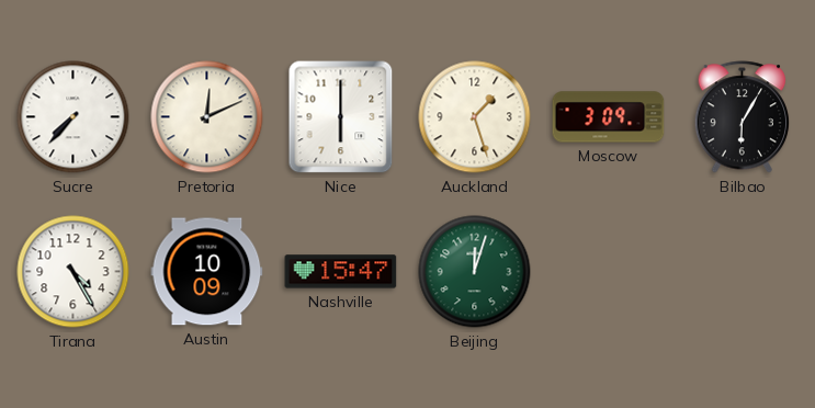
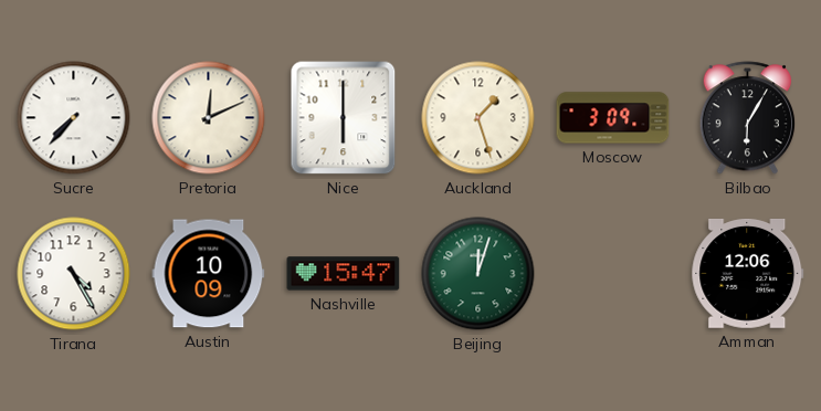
Amman: none -> 12:06 (748, 273)
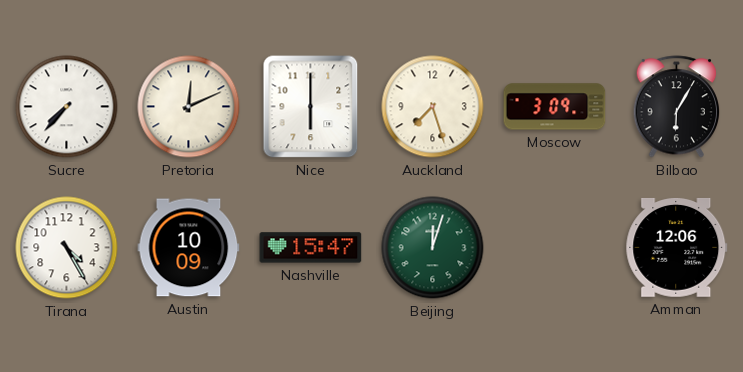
Auckland: 1:27 -> 7:27 (433, 107)
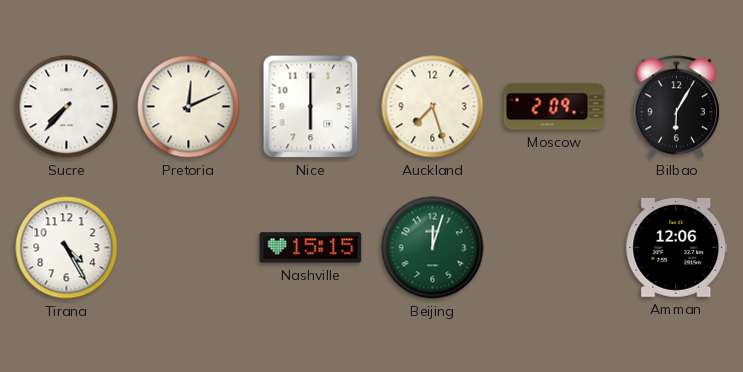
Moscow: 3:09 -> 2:09 (555, 107)
Austin: 10:09 -> none (189, 248)
Nashville: 15:47 -> 15:15 (311, 248)
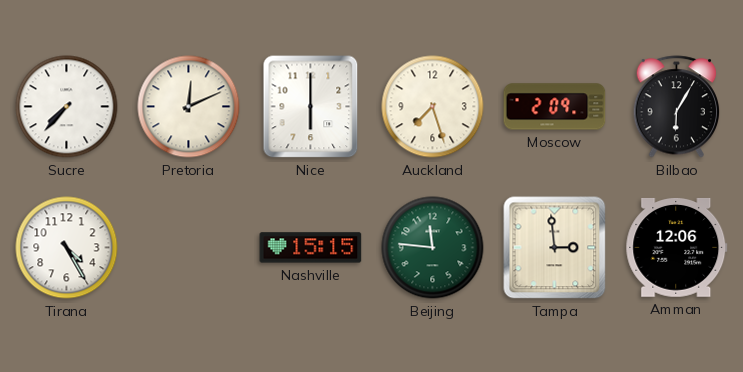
Beijing: 12:03 -> 11:46 (433, 248)
Tampa: none -> 2:59 (555, 248)
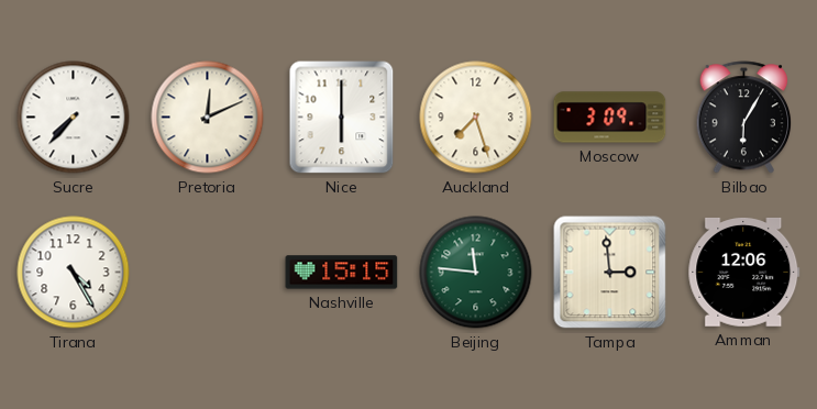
Moscow: 2:09 -> 3:09 (610, 118)
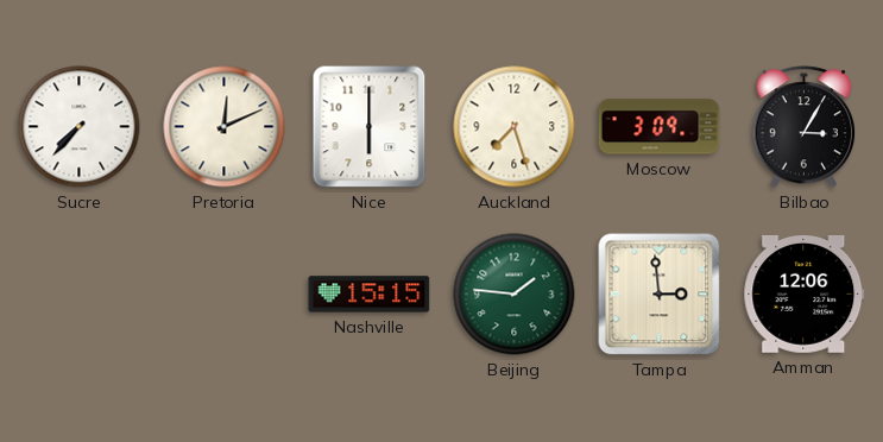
Bilbao: 6:05 -> 3:05 (805, 127)
Tirana: 4:25 -> none (74, 273)
Beijing: 11:46 -> 1:46 (515, 295)
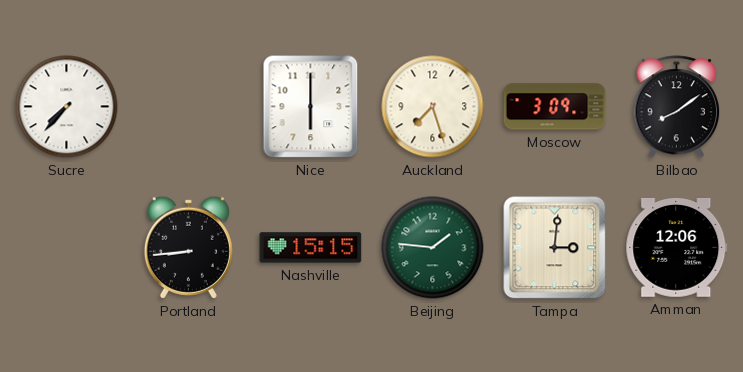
Pretoria: 12:11 -> none (225, 127)
Bilbao: 3:05 -> 8:09 (677, 107)
Portland: none -> 8:44 (188, 247)
Tampa: 2:59 -> 3:01 (555, 248)
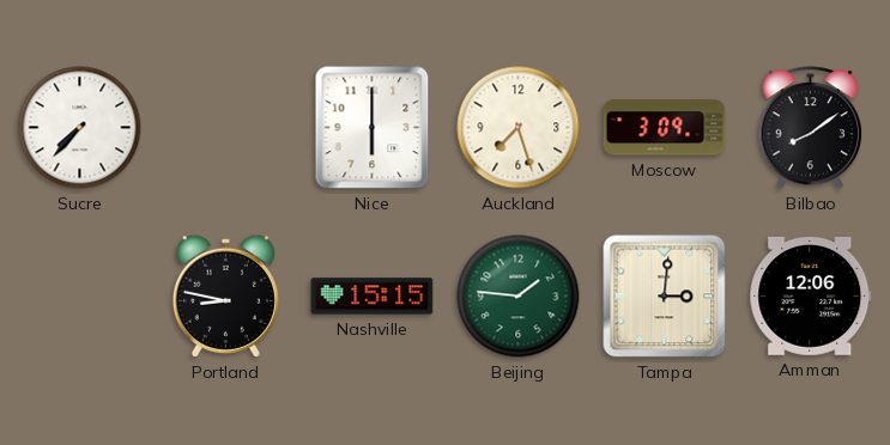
Portland: 8:44 -> 8:47 (225, 295)
